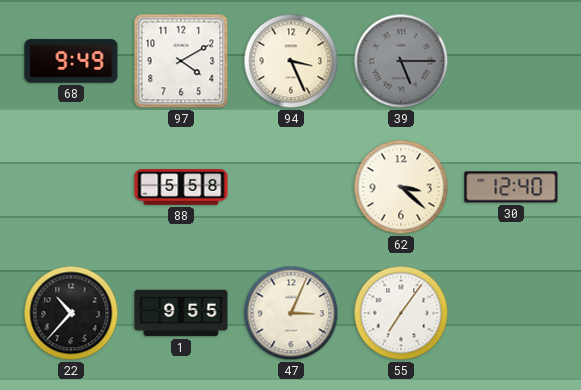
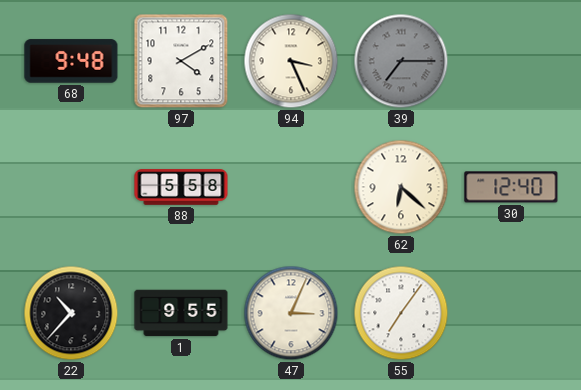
68: 9:49 -> 9:48 (71, 61)
39: 5:15 -> 7:15 (401, 61)
62: 3:22 -> 6:22 (401, 187)
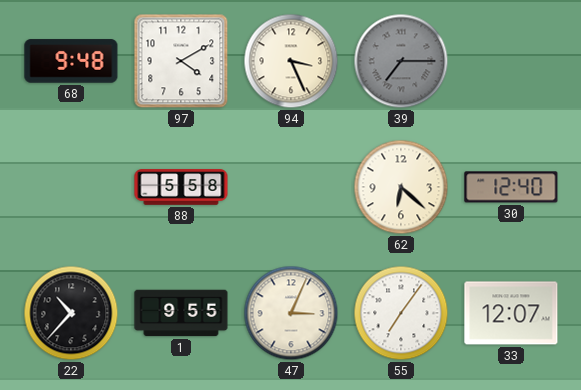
33: none -> 12:07 (511, 313)
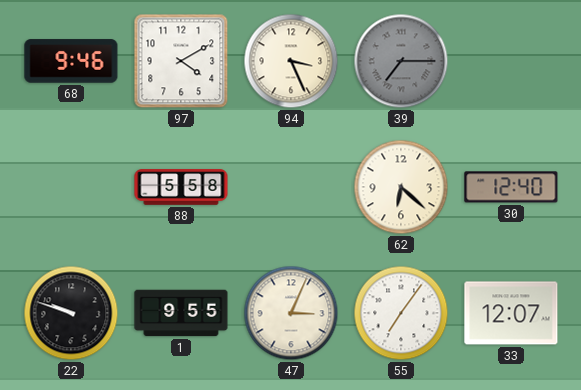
68: 9:48 -> 9:46 (71, 61)
22: 10:37 -> 9:48 (71, 313)
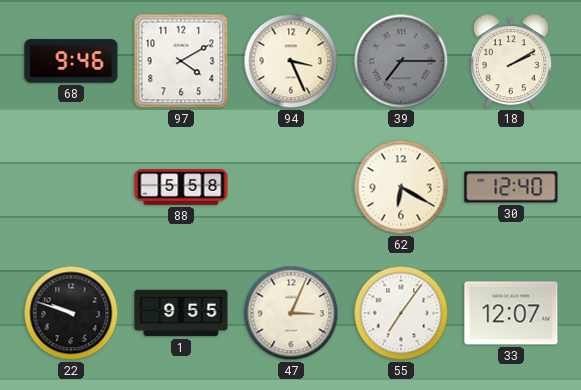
18: none -> 2:10 (511, 62)
62: 6:22 -> 6:20 (401, 187)
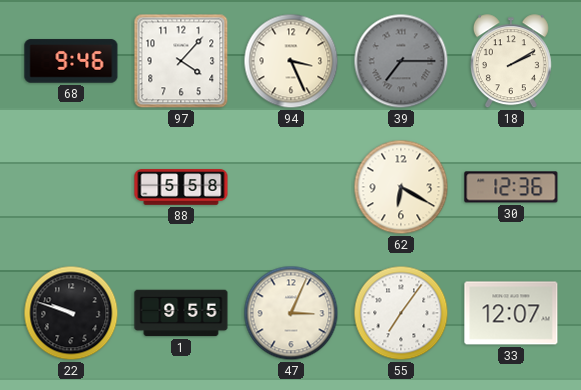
97: 4:10 -> 4:07 (181, 61)
30: 12:40 -> 12:36 (511, 187)
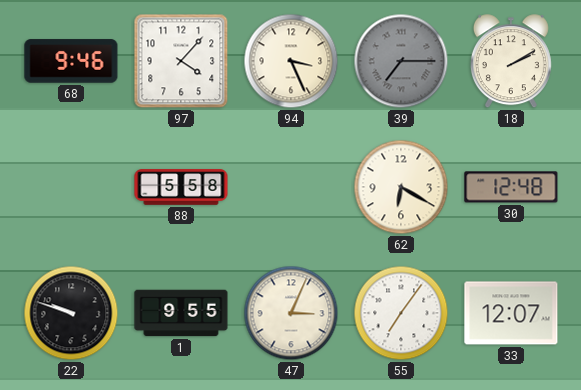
30: 12:36 -> 12:48 (511, 187)
